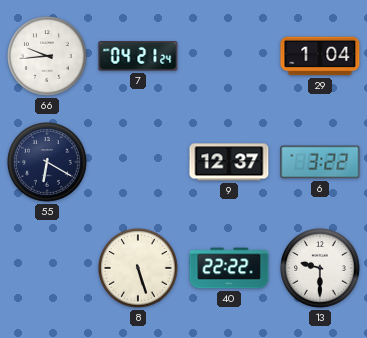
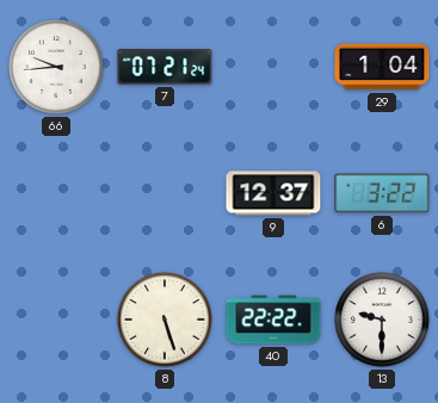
7: 04:21 -> 07:21 (165, 67)
55: 6:20 -> none (47, 162)
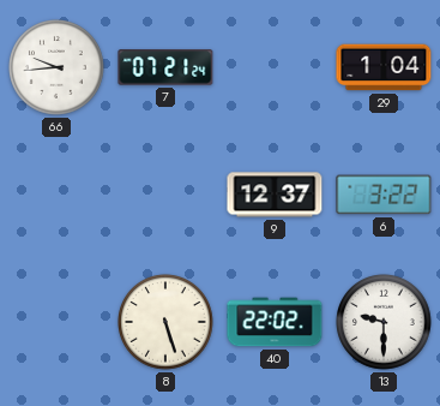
40: 22:22 -> 22:02 (275, 322)
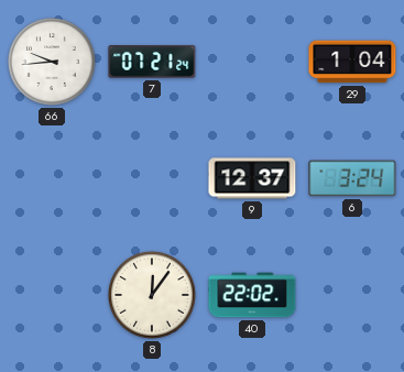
6: 3:22 -> 3:24 (352, 178)
8: 5:27 -> 12:06 (152, 295)
13: 9:30 -> none (384, 322)
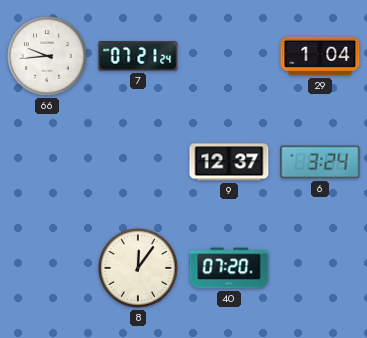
40: 22:02 -> 07:20 (229, 268)
